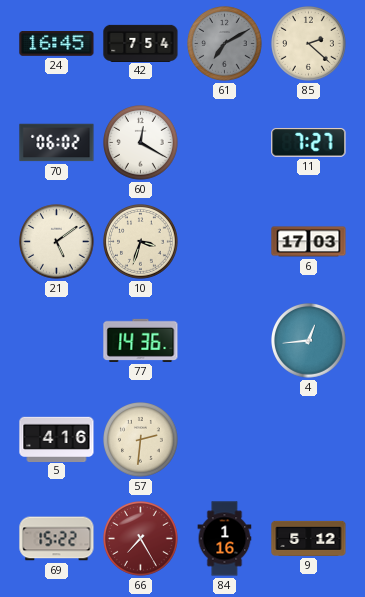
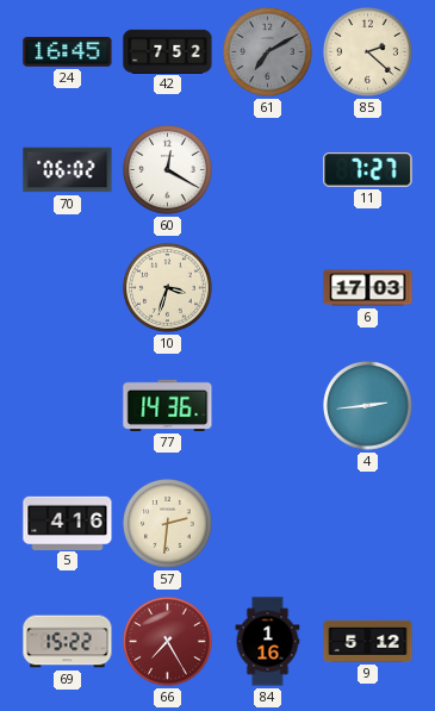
42: 7:54 -> 7:52 (168, 51)
21: 5:09 -> none (57, 242)
4: 12:44 -> 2:44 (368, 406)
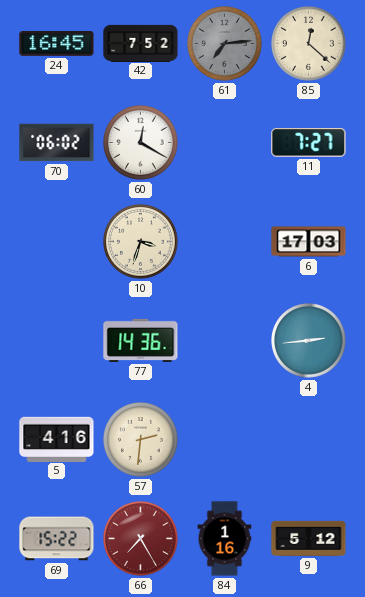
61: 7:10 -> 7:14 (225, 44)
85: 2:22 -> 12:22 (309, 44)
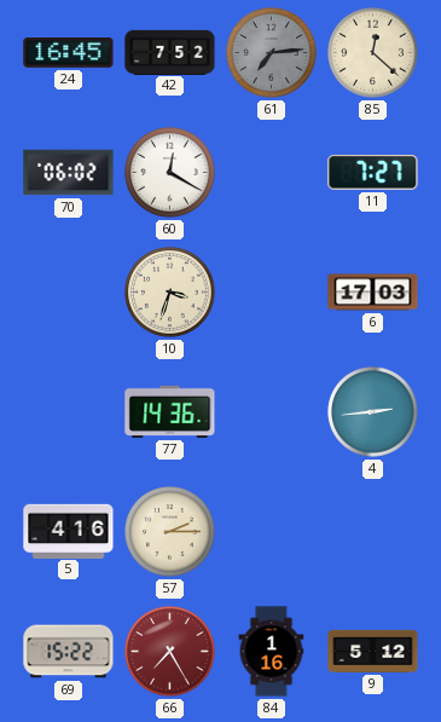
57: 2:31 -> 2:15 (170, 532)
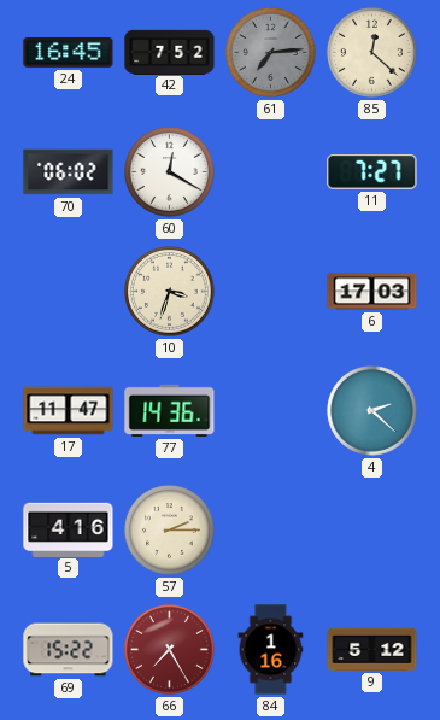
17: none -> 11:47 (69, 411)
4: 2:44 -> 2:22 (372, 411)
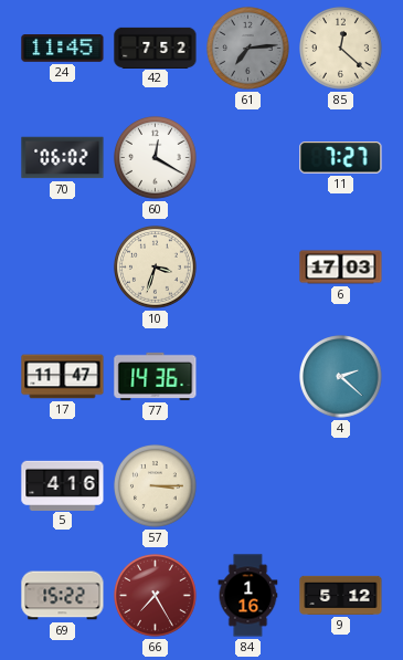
24: 16:45 -> 11:45 (63, 49)
57: 2:15 -> 3:15 (156, 486)
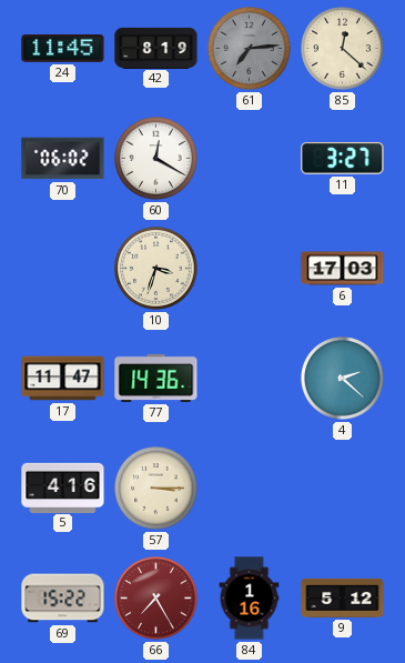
42: 7:52 -> 8:19 (156, 48)
11: 7:27 -> 3:27 (343, 159)
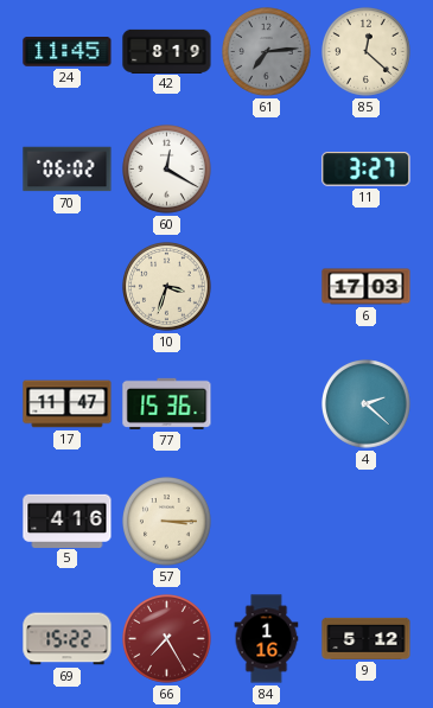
77: 14:36 -> 15:36 (167, 403)
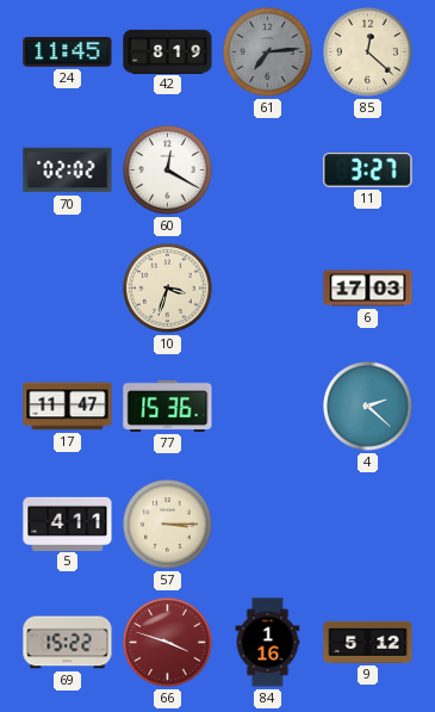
70: 06:02 -> 02:02 (68, 171)
5: 4:16 -> 4:11 (68, 524)
66: 7:25 -> 3:48 (168, 643)
